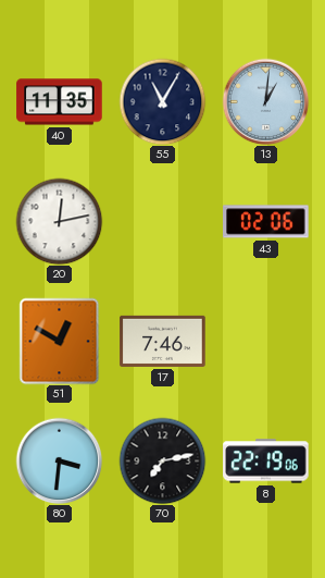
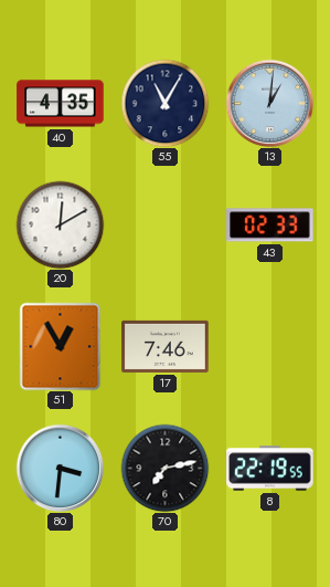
40: 11:35 -> 4:35 (61, 104)
20: 12:13 -> 12:10 (60, 224)
43: 02:06 -> 02:33 (270, 226)
51: 12:50 -> 12:55 (61, 346)
8: 22:19:06 -> 22:19:55 (270, 469)
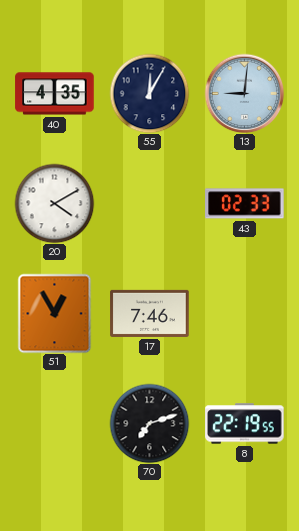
55: 11:05 -> 12:05 (149, 93)
13: 1:01 -> 9:01 (244, 93)
20: 12:10 -> 4:10 (54, 203)
80: 3:31 -> none (60, 468)
70: 7:13 -> 7:12 (149, 423)
